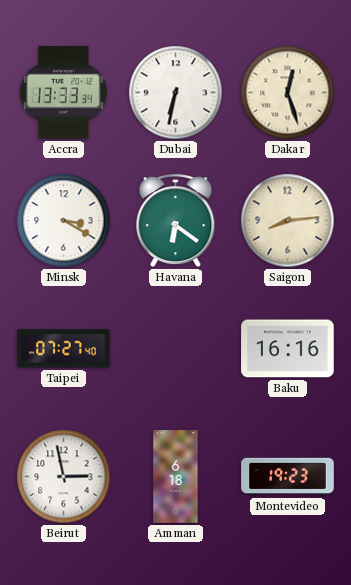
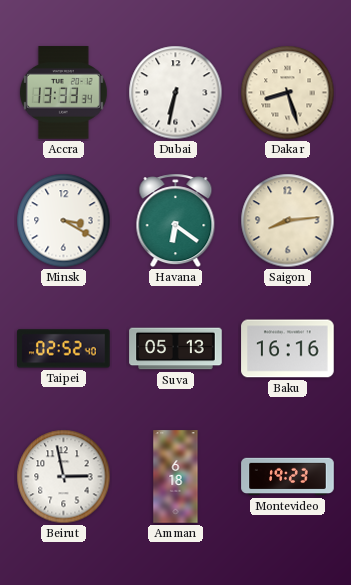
Dakar: 12:27 -> 8:27 (288, 93)
Taipei: 07:27 -> 02:52 (64, 349)
Suva: none -> 05:13 (176, 349)
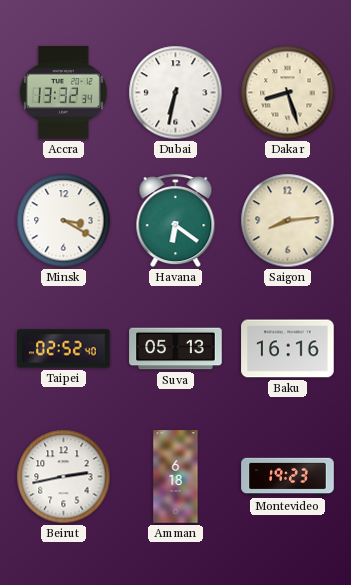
Accra: 13:33 -> 13:32 (63, 93)
Beirut: 2:58 -> 2:43 (64, 477)
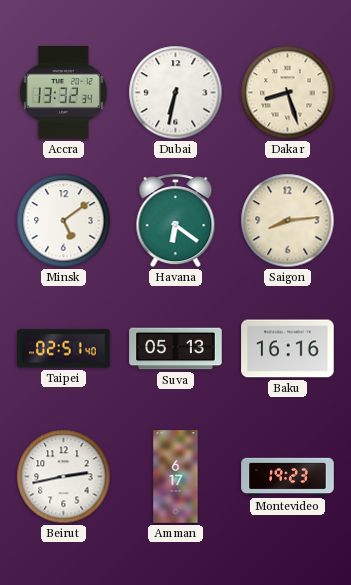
Minsk: 3:20 -> 5:09 (64, 221)
Taipei: 02:52 -> 02:51 (64, 349)
Amman: 6:18 -> 6:17 (176, 477)
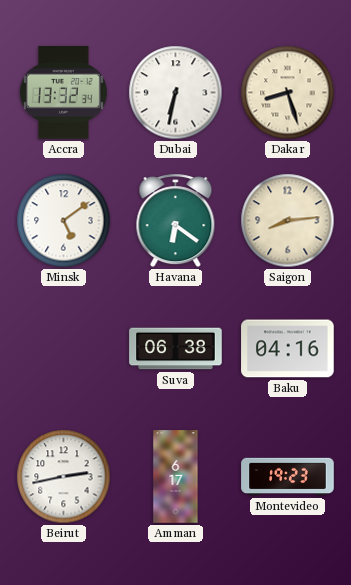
Taipei: 02:51 -> none (64, 349)
Suva: 05:13 -> 06:38 (176, 349)
Baku: 16:16 -> 04:16 (288, 349)
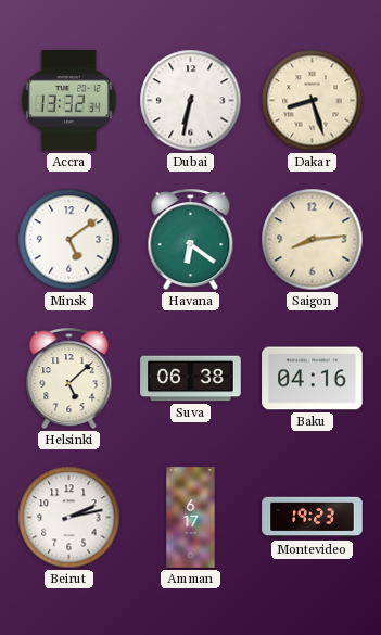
Helsinki: none -> 5:08 (69, 379)
Beirut: 2:43 -> 2:13 (69, 518)
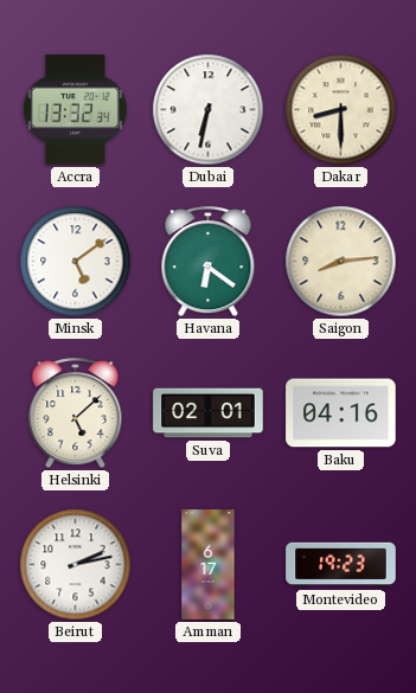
Dakar: 8:27 -> 8:30 (341, 110)
Suva: 06:38 -> 02:01 (209, 413)
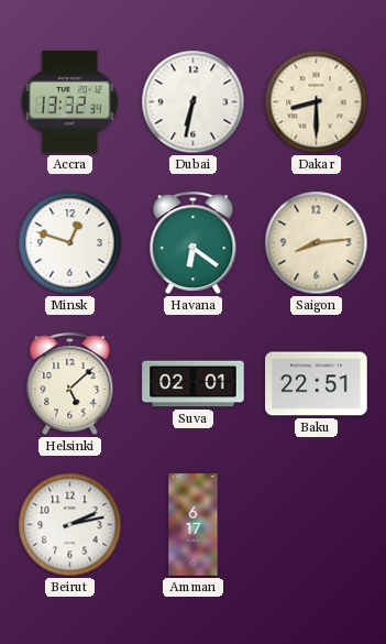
Minsk: 5:09 -> 12:48 (70, 243)
Baku: 04:16 -> 22:51 (317, 384)
Montevideo: 19:23 -> none (341, 565)
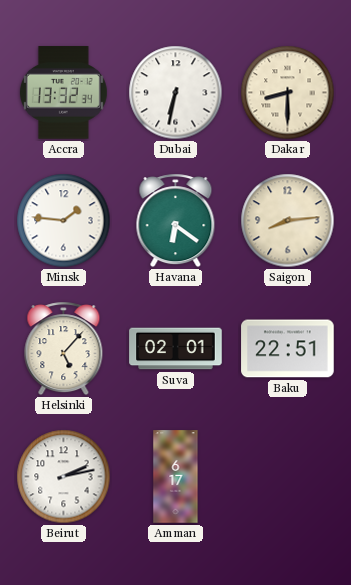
Minsk: 12:48 -> 1:46 (64, 221)
Helsinki: 5:08 -> 5:07 (64, 349)
